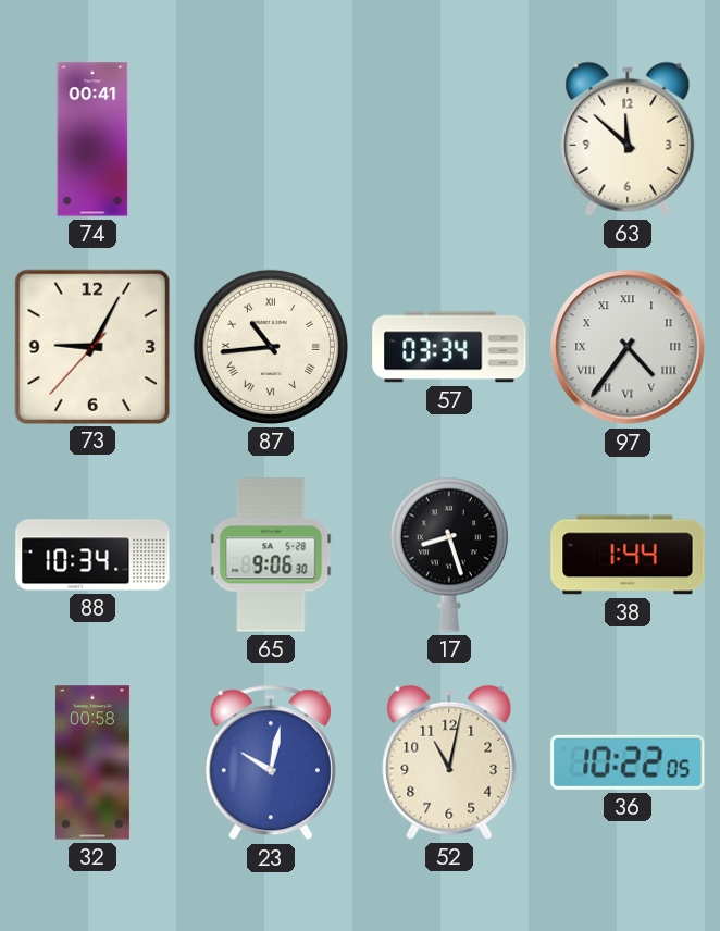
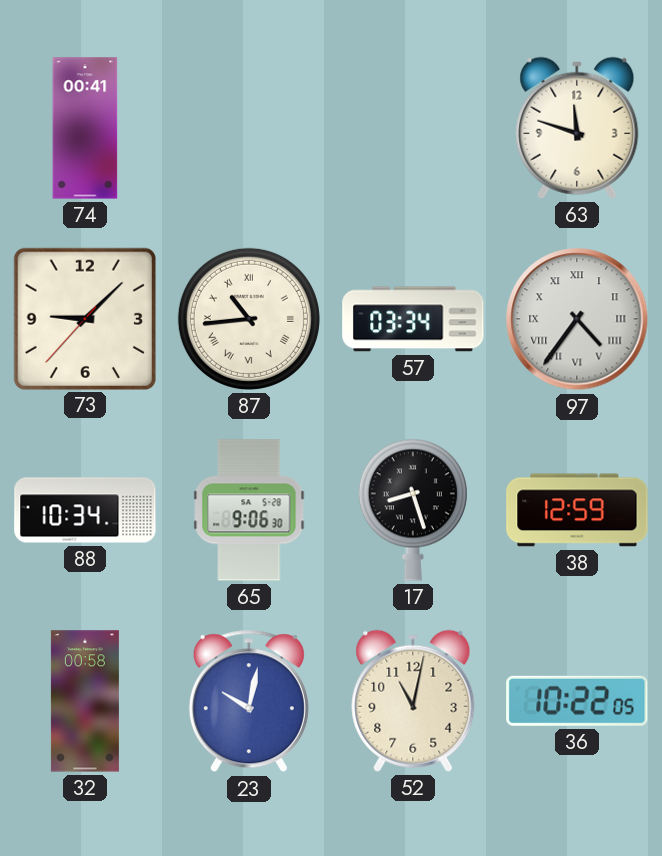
63: 11:52 -> 11:48 (577, 128)
73: 9:04 -> 9:07 (84, 318)
38: 1:44 -> 12:59 (577, 510)
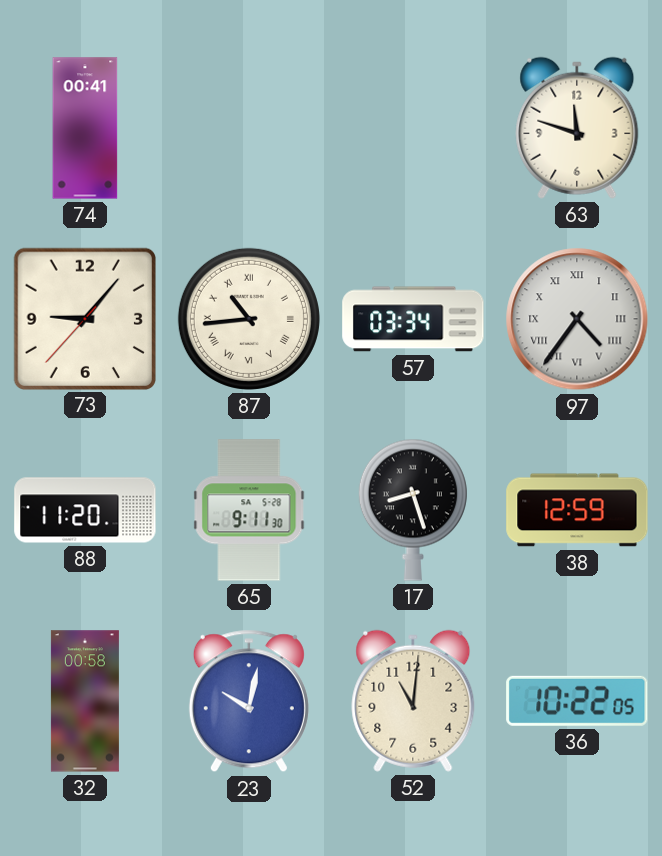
73: 9:07 -> 9:06 (84, 318)
88: 10:34 -> 11:20 (85, 510)
65: 9:06 -> 9:11 (249, 510)
52: 11:02 -> 11:01 (413, 701)
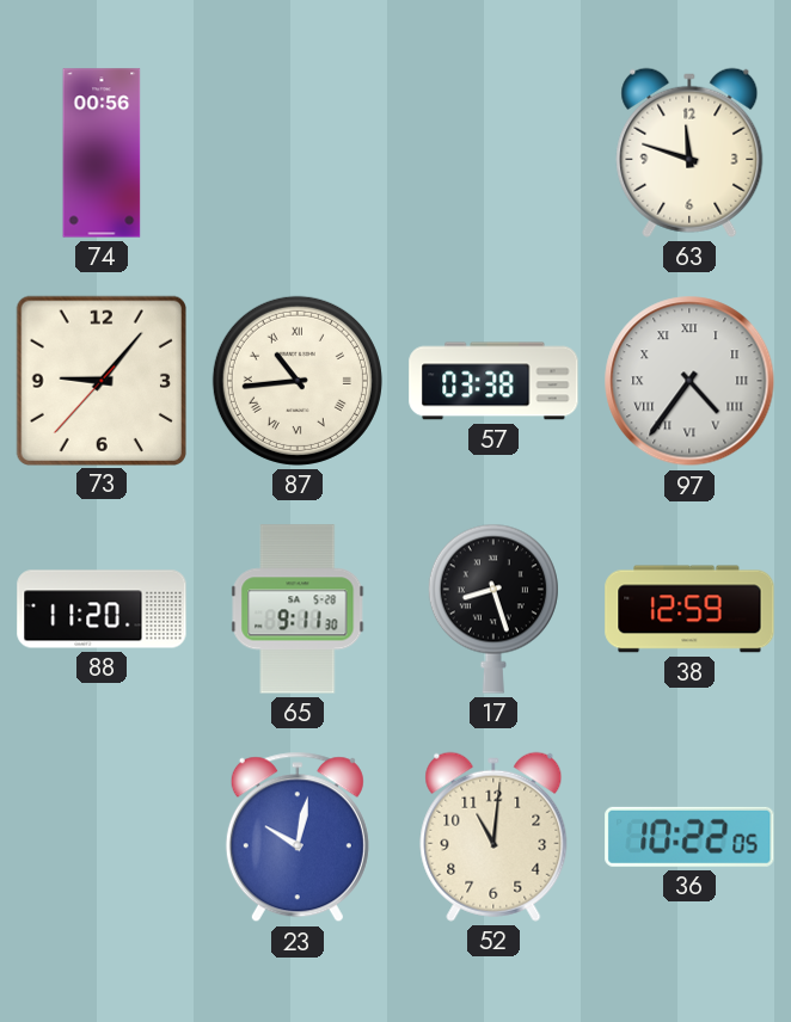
74: 00:41 -> 00:56 (102, 153)
57: 03:34 -> 03:38 (493, 381)
32: 00:58 -> none (85, 701)
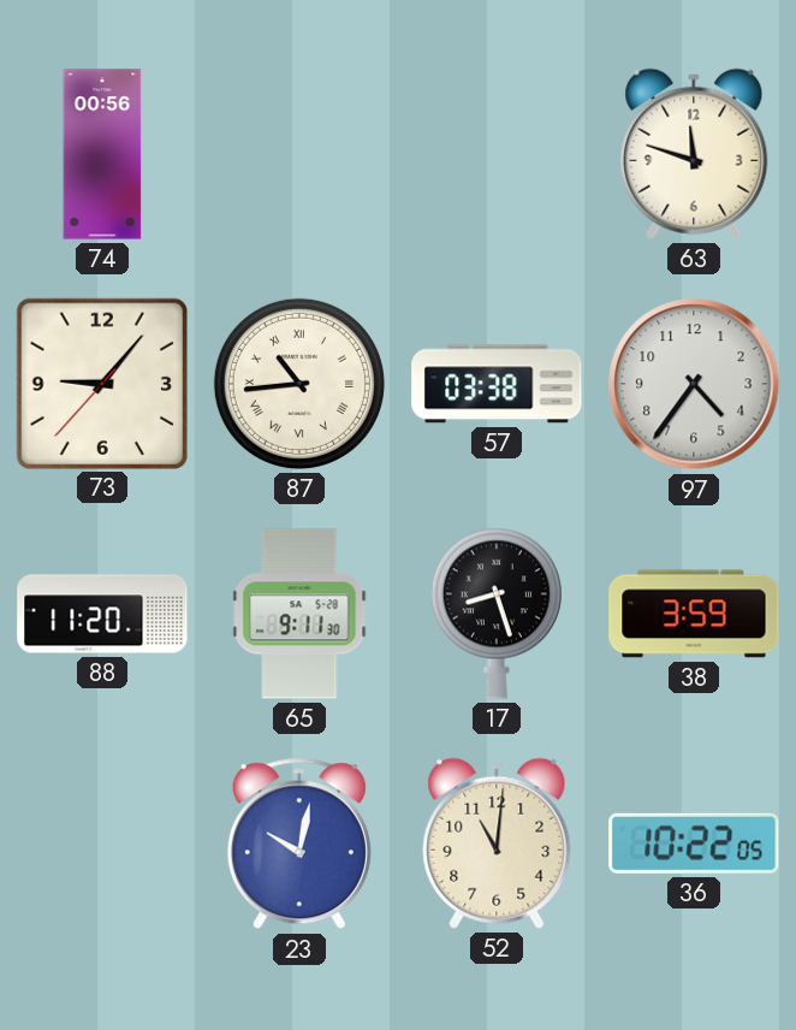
97 numerals: Roman -> Arabic (694, 384)
38: 12:59 -> 3:59 (694, 614)
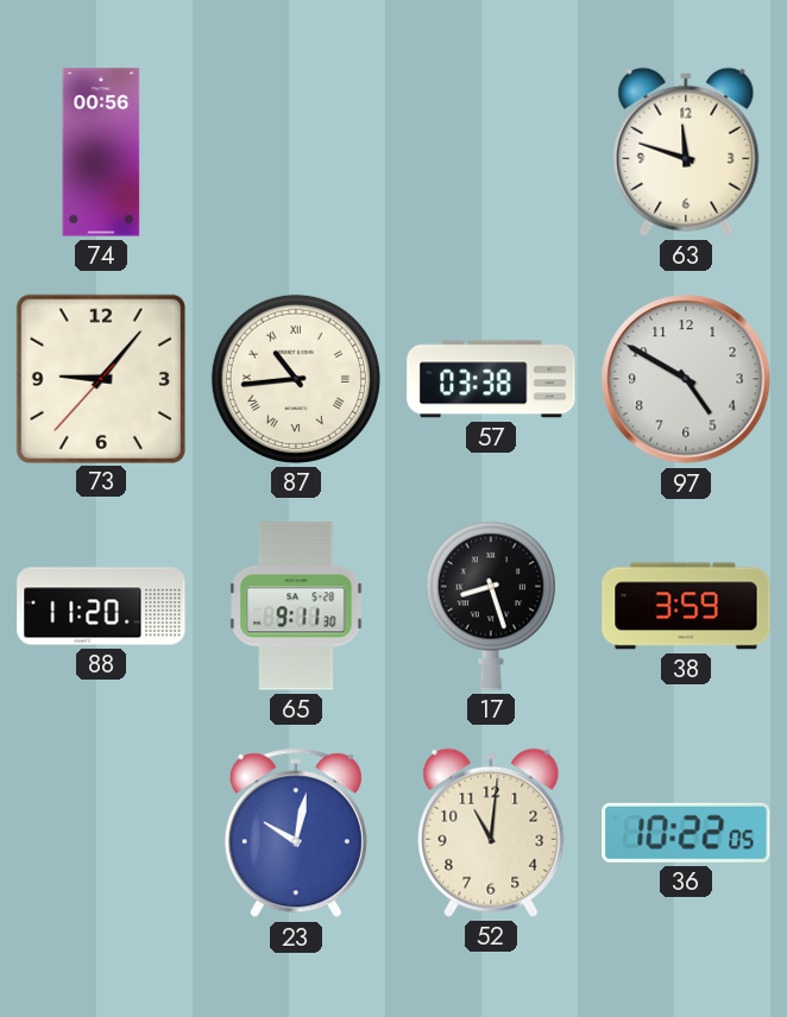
97: 4:36 -> 4:50 (686, 379)
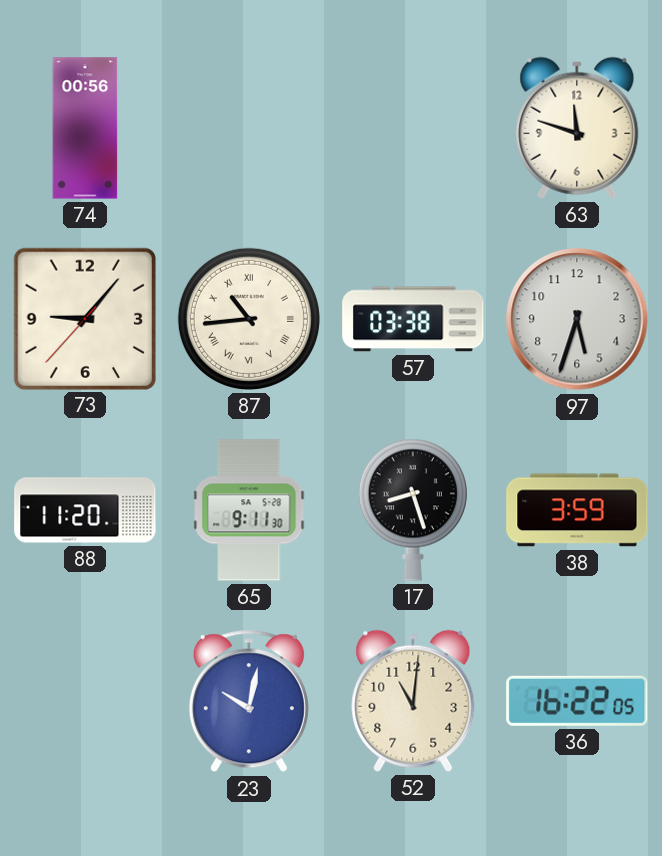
97: 4:50 -> 5:33 (577, 319)
36: 10:22 -> 16:22 (577, 701)
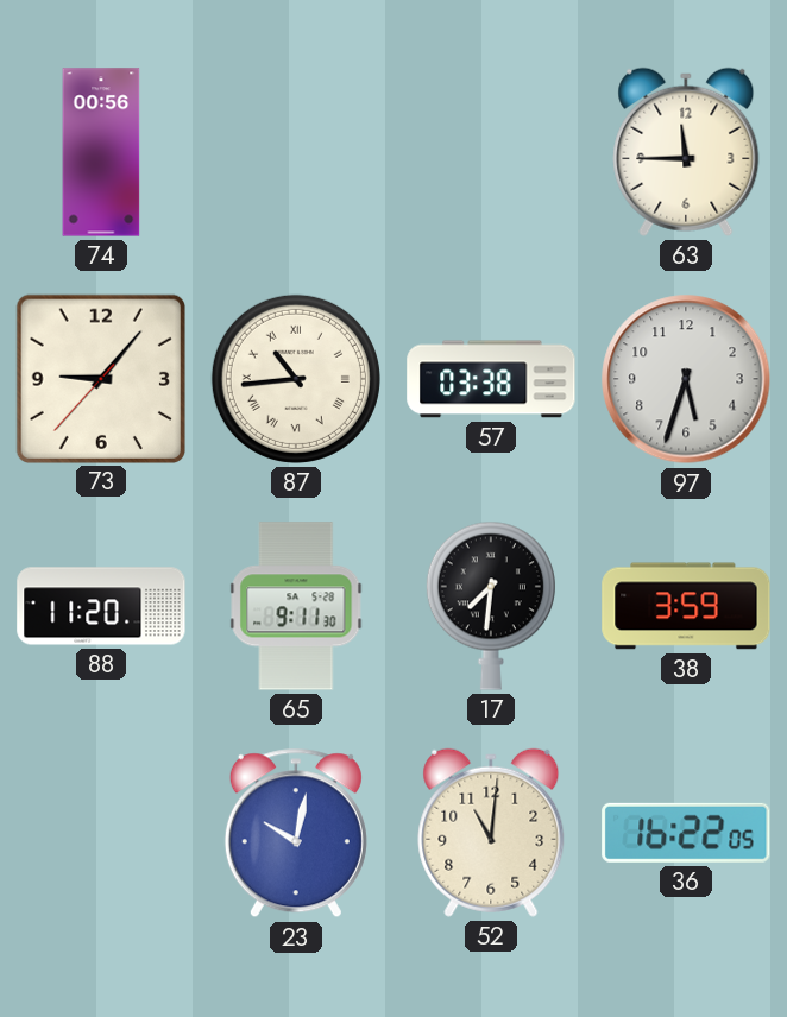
63: 11:48 -> 11:45 (686, 152)
17: 8:27 -> 7:31 (491, 606)
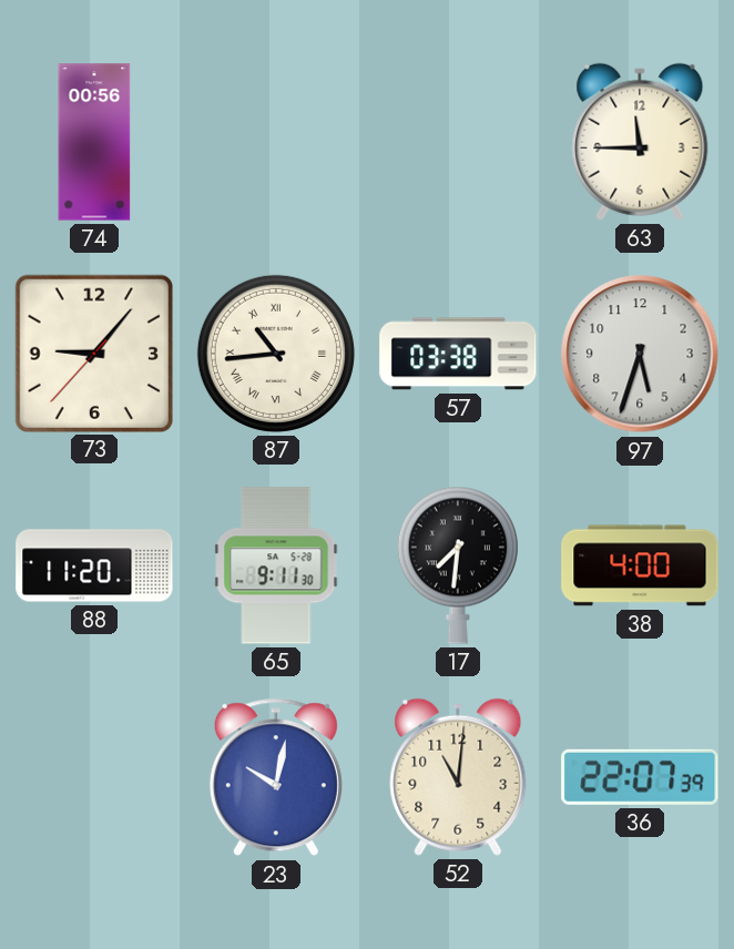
38: 3:59 -> 4:00 (640, 565)
36: 16:22 -> 22:07 (640, 777)
